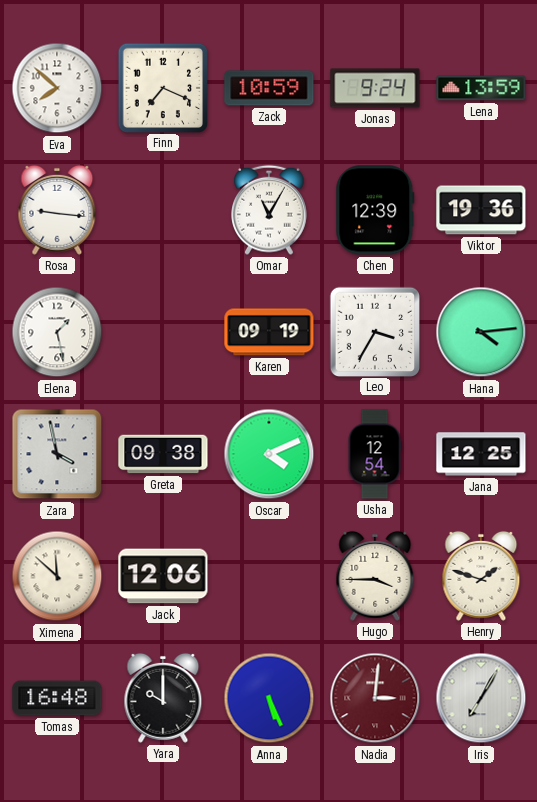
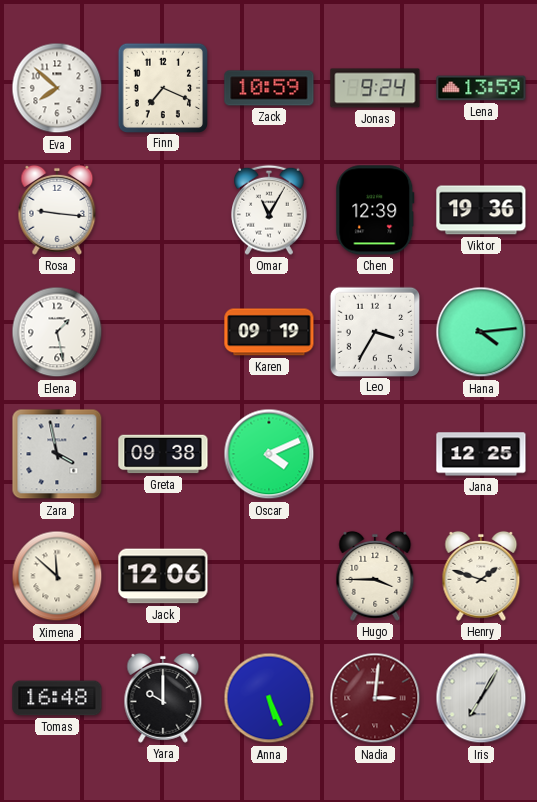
Usha: 12:54 -> none (375, 454)
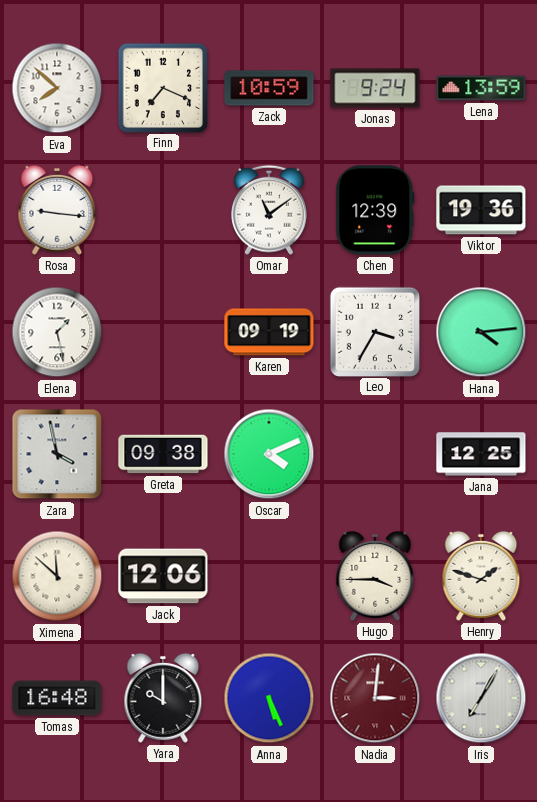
Omar: 11:05 -> 11:09 (269, 210)
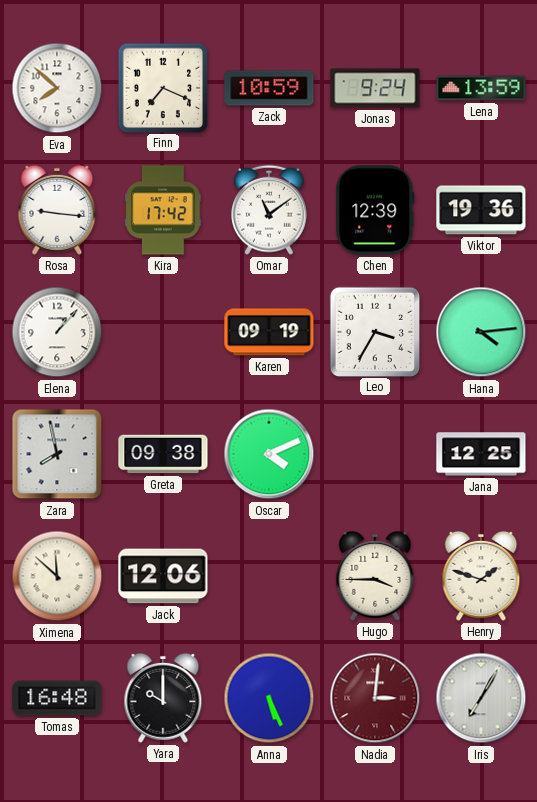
Kira: none -> 17:42 (163, 210)
Elena: 1:28 -> 1:07 (57, 332)
Zara: 3:58 -> 7:58 (57, 454)
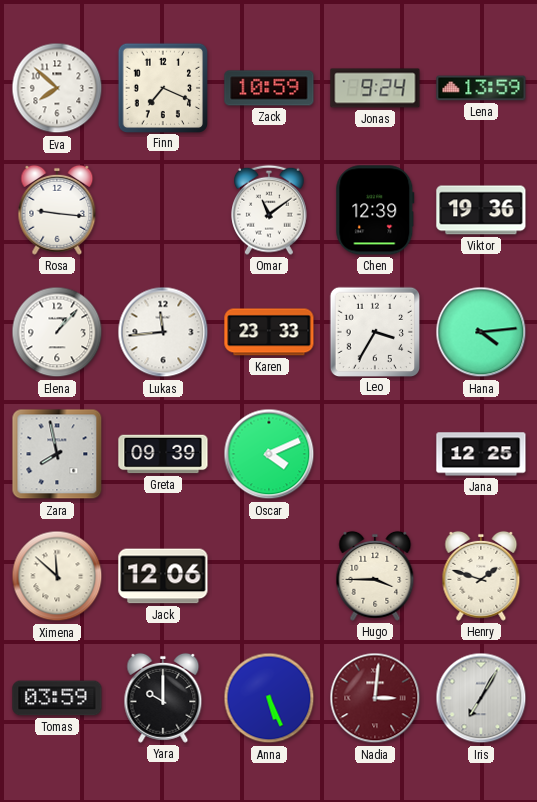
Kira: 17:42 -> none (163, 210)
Lukas: none -> 11:44 (163, 332)
Karen: 09:19 -> 23:33 (269, 332)
Greta: 09:38 -> 09:39 (163, 454)
Tomas: 16:48 -> 03:59 (57, 698)
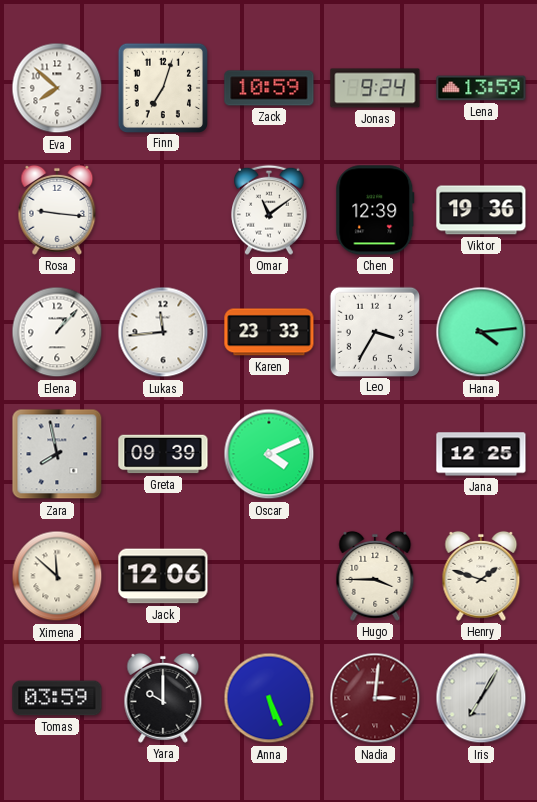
Finn: 7:19 -> 7:03 (162, 87)
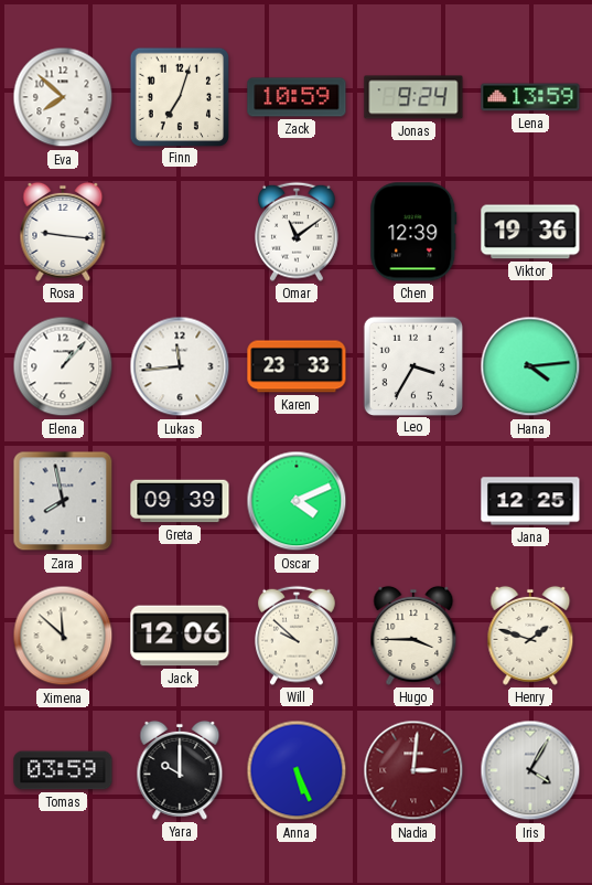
Will: none -> 9:52 (297, 636)
Iris: 7:05 -> 4:05 (530, 770)
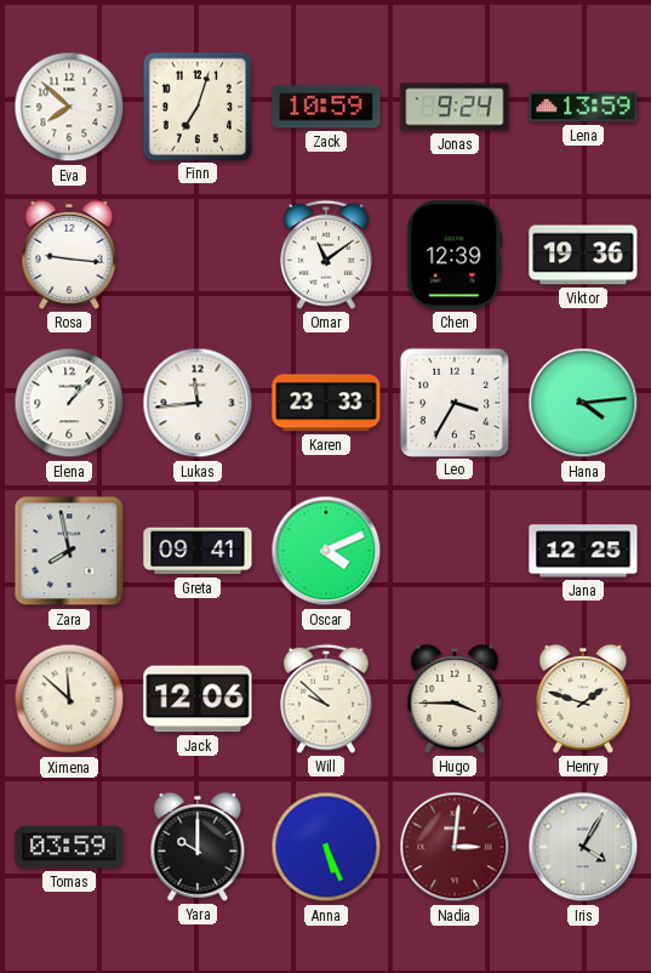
Greta: 09:39 -> 09:41 (198, 551)
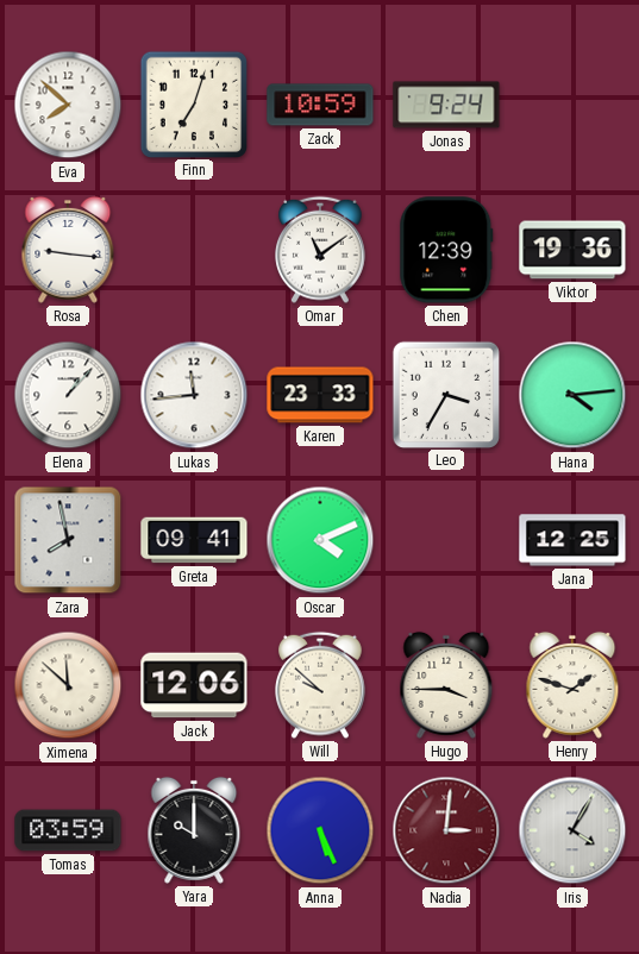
Lena: 13:59 -> none (583, 107)
